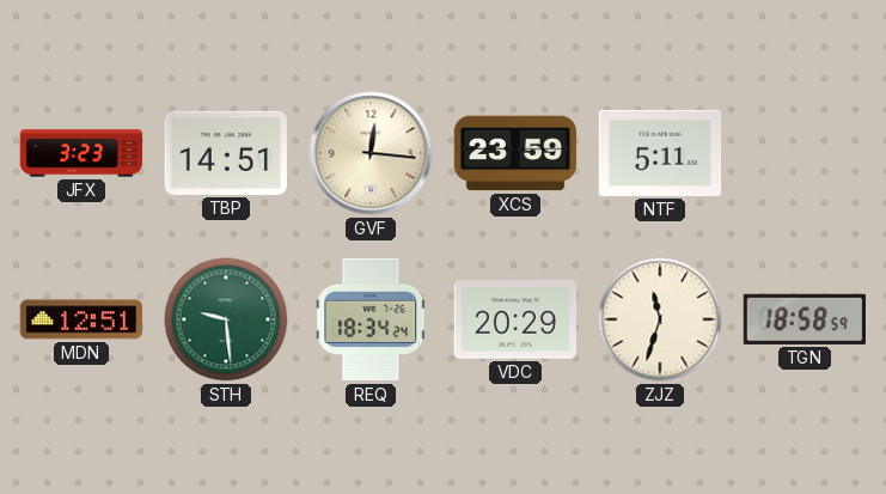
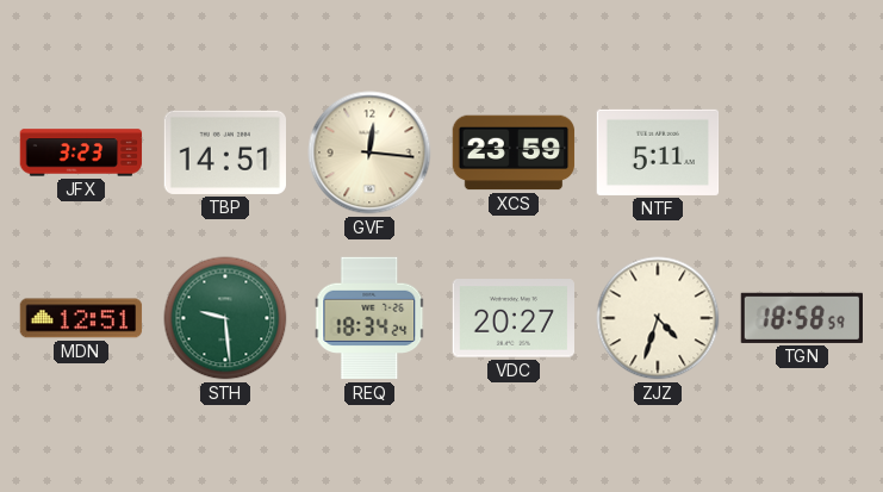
VDC: 20:29 -> 20:27 (514, 318)
ZJZ: 11:33 -> 4:33 (658, 318)
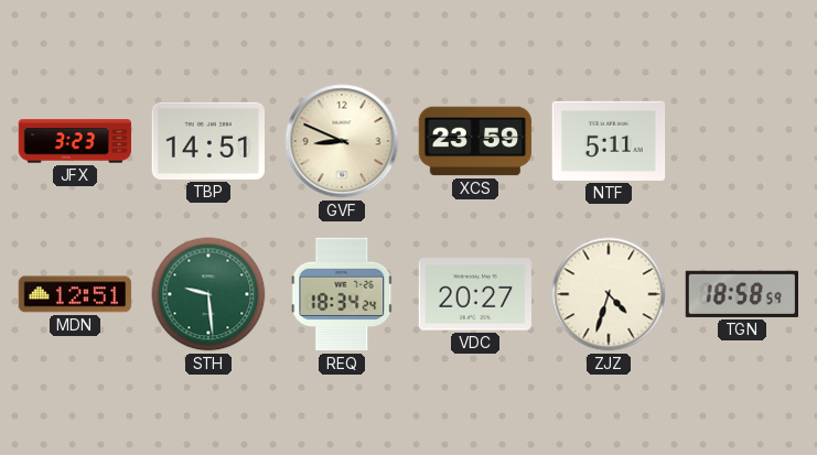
GVF: 12:16 -> 8:49 (342, 141)
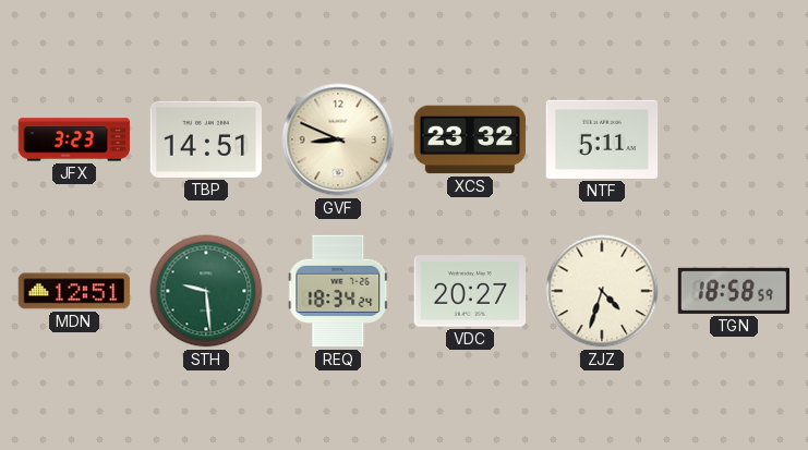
XCS: 23:59 -> 23:32 (470, 139)
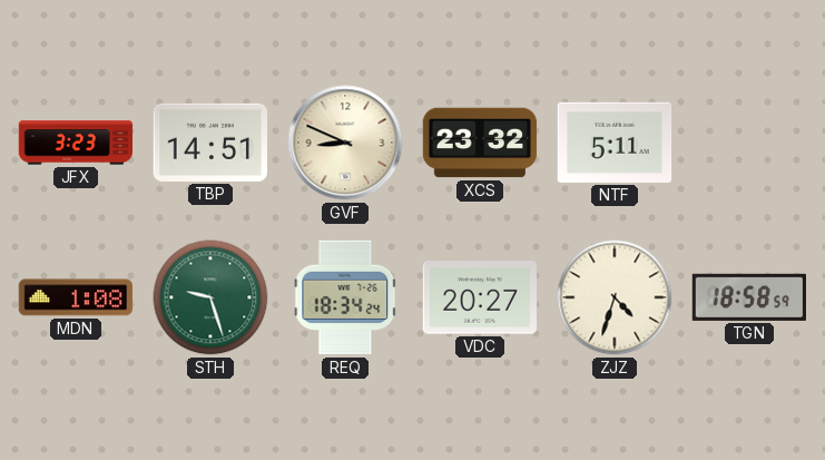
MDN: 12:51 -> 1:08 (76, 297)
STH: 9:29 -> 9:27 (210, 297)
